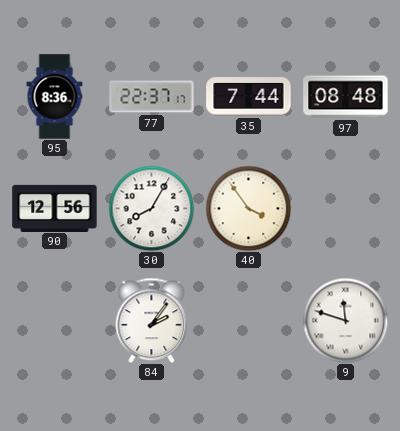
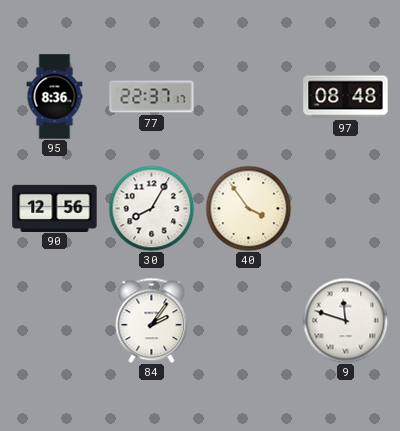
35: 7:44 -> none (249, 97)
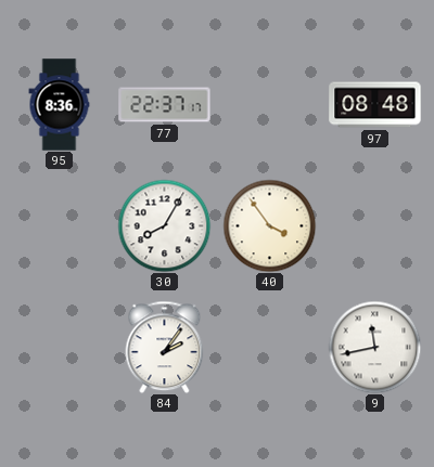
90: 12:56 -> none (55, 208)
9: 11:48 -> 11:43 (374, 347)
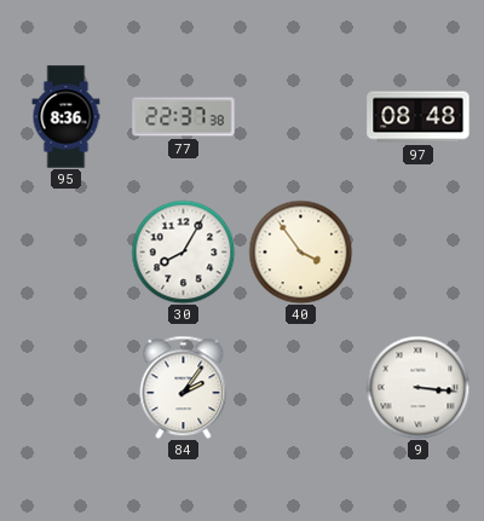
77: 22:37:17 -> 22:37:38 (184, 117)
9: 11:43 -> 3:16 (417, 387)
